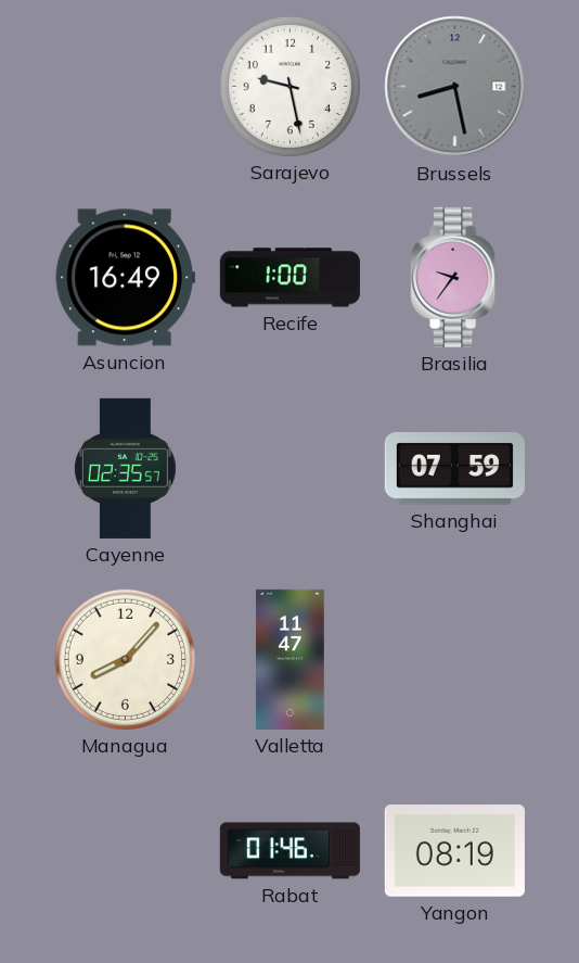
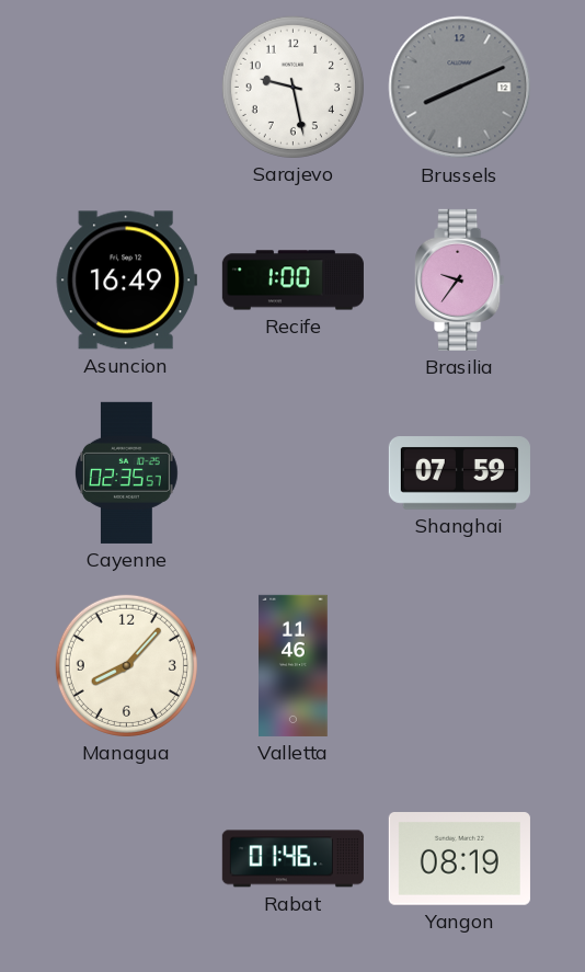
Brussels: 8:28 -> 8:11 (460, 88)
Valletta: 11:47 -> 11:46 (294, 665)
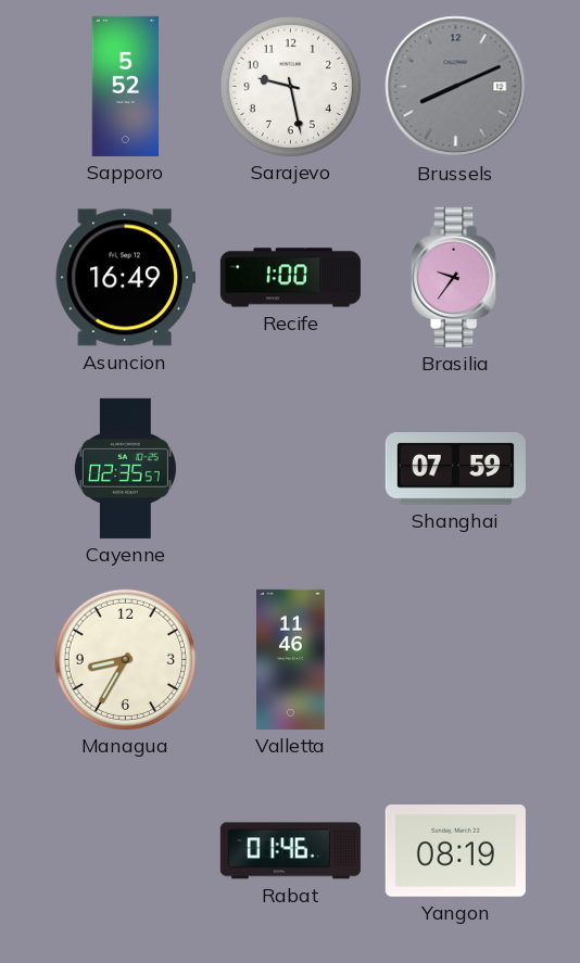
Sapporo: none -> 5:52 (126, 86)
Managua: 8:07 -> 8:35 (125, 659)
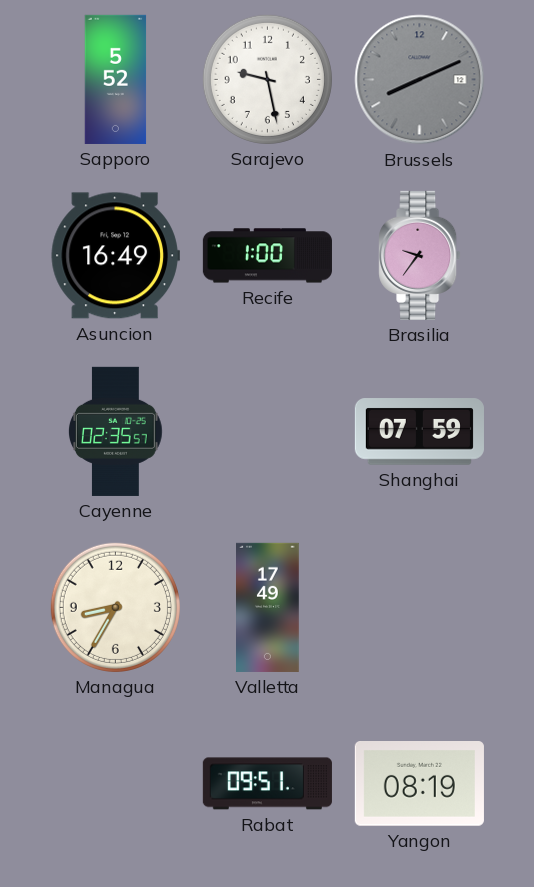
Valletta: 11:46 -> 17:49 (268, 607)
Rabat: 01:46 -> 09:51 (267, 784)
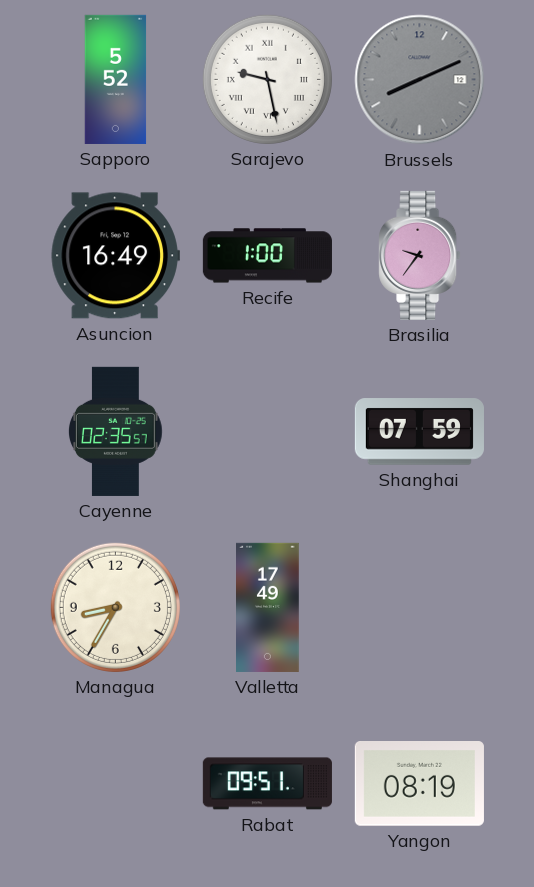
Sarajevo numerals: Arabic -> Roman (267, 79)
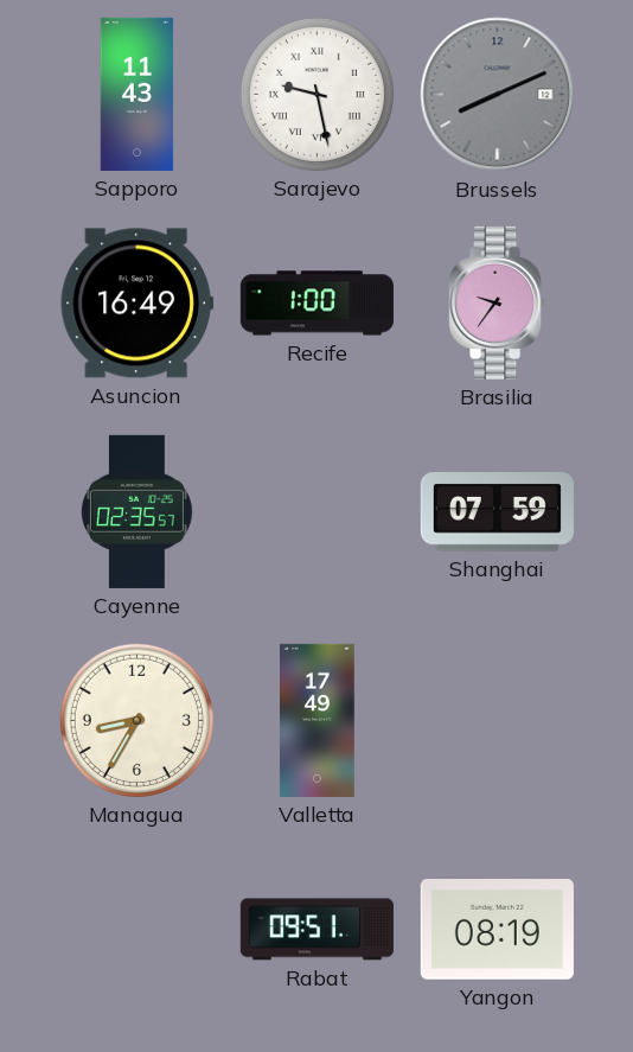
Sapporo: 5:52 -> 11:43 (138, 94)
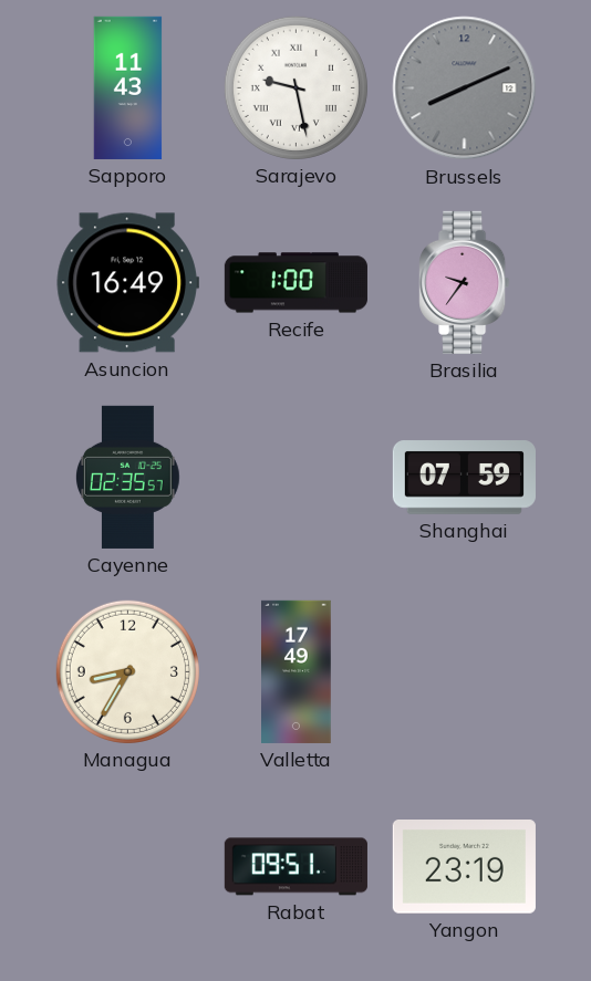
Yangon: 08:19 -> 23:19 (464, 867)
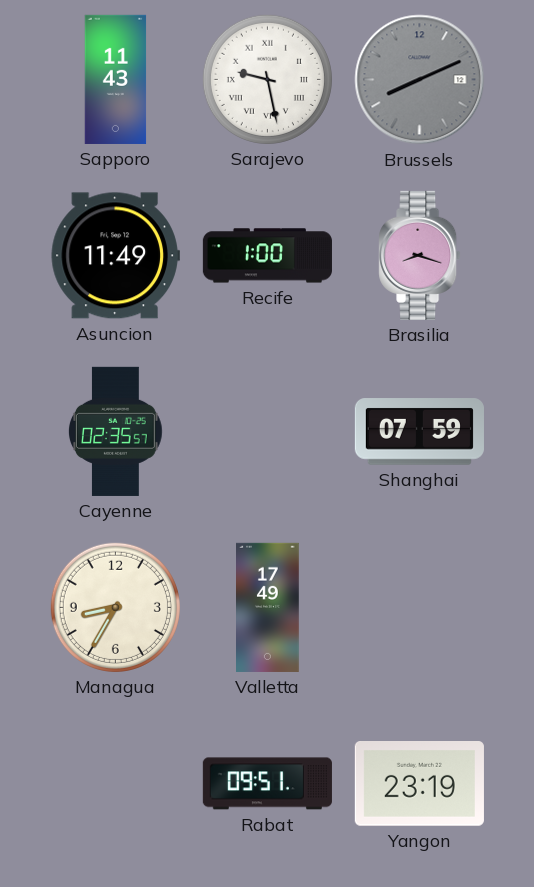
Asuncion: 16:49 -> 11:49 (115, 256)
Brasilia: 9:36 -> 8:18 (420, 255)
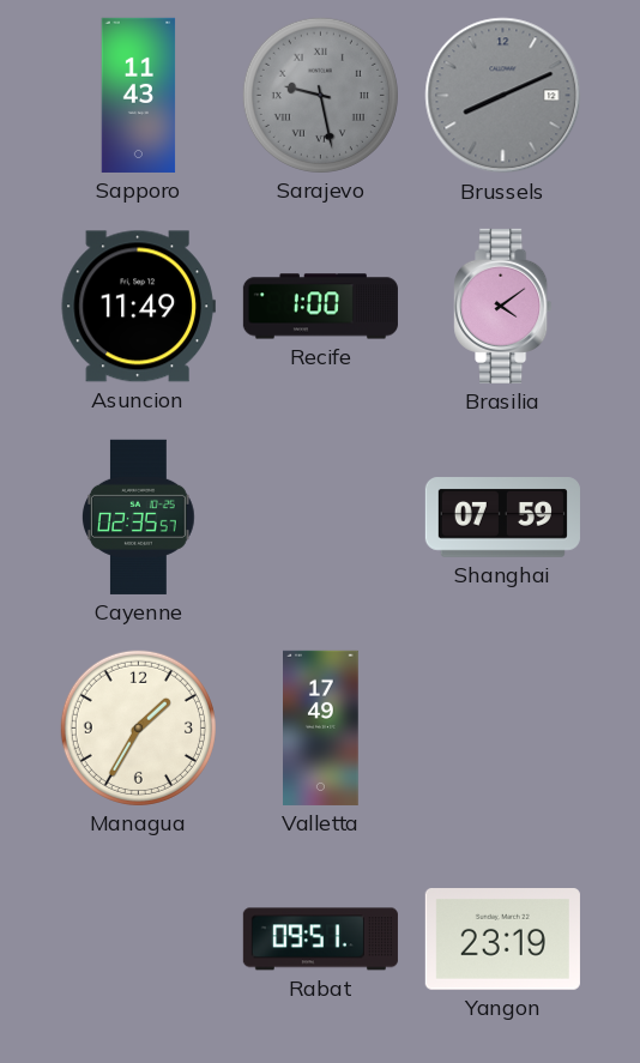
Sarajevo dial: white -> grey (320, 95)
Brasilia: 8:18 -> 4:09 (503, 306)
Managua: 8:35 -> 1:35 (138, 727)
